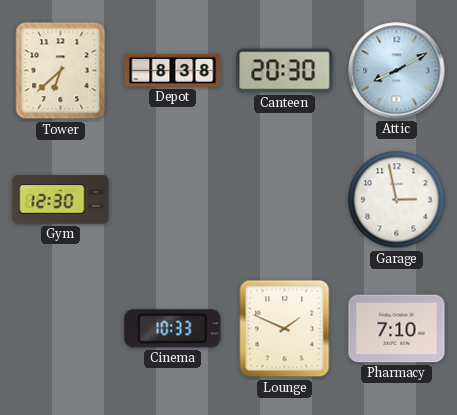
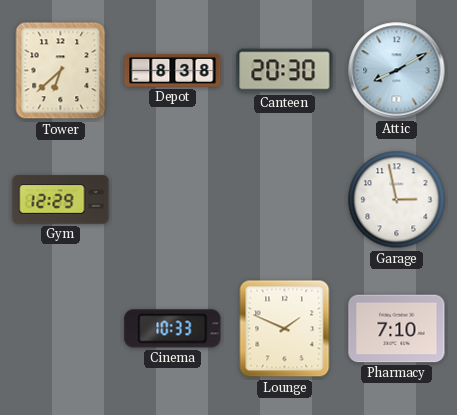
Gym: 12:30 -> 12:29 (61, 200)
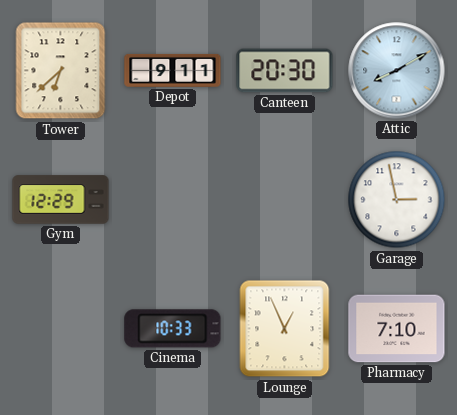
Depot: 8:38 -> 9:11 (173, 70)
Lounge: 1:49 -> 12:56 (285, 329)
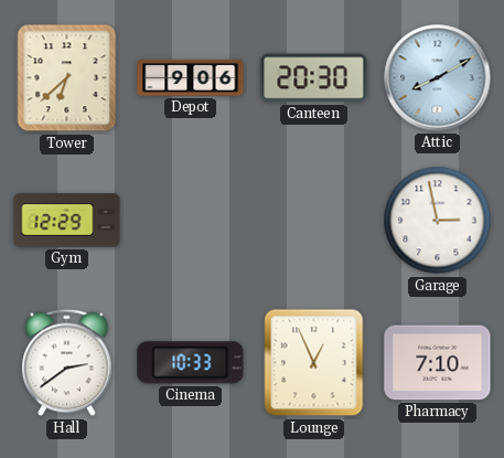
Depot: 9:11 -> 9:06 (191, 77)
Hall: none -> 2:39 (67, 363)
